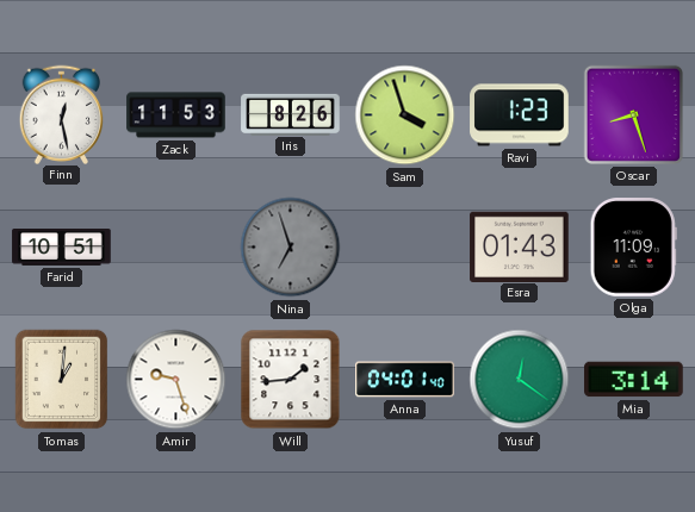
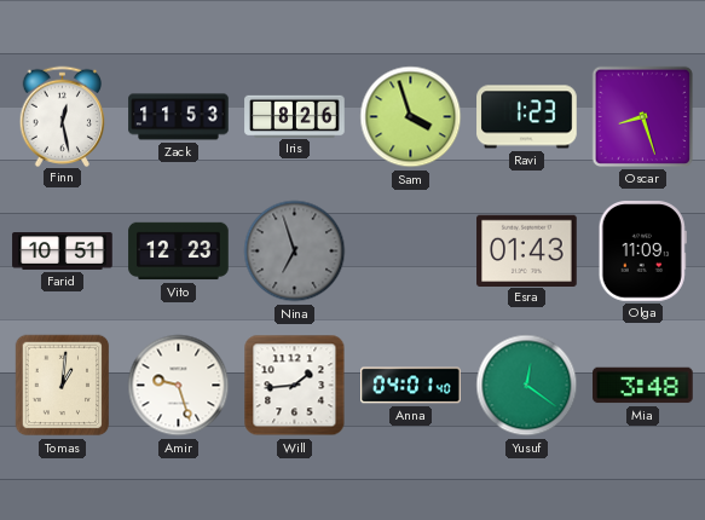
Vito: none -> 12:23 (179, 252)
Mia: 3:14 -> 3:48 (643, 386)
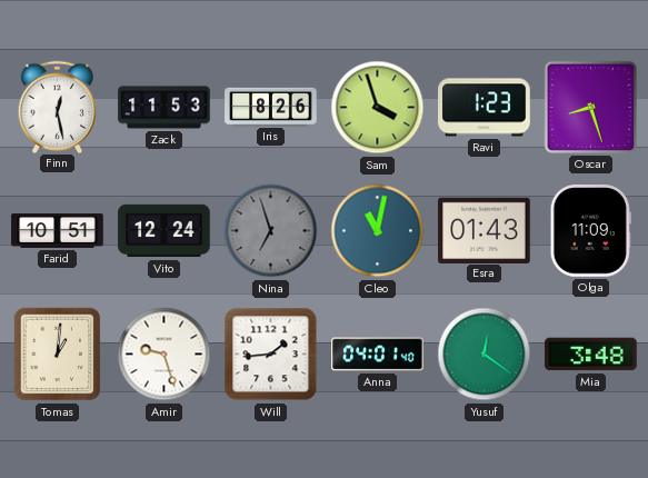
Vito: 12:23 -> 12:24 (165, 231)
Cleo: none -> 11:02 (378, 231)
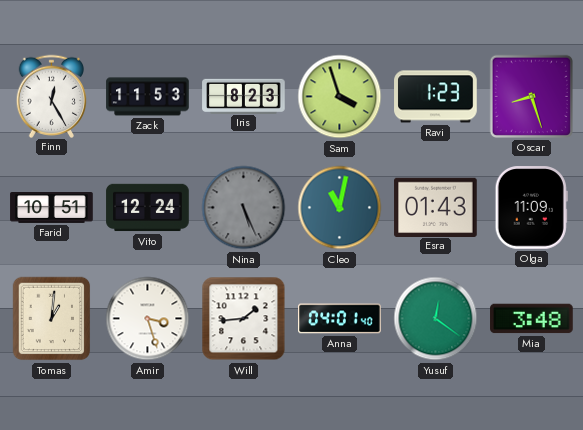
Finn: 12:28 -> 12:25 (52, 96)
Iris: 8:26 -> 8:23 (244, 96)
Nina: 6:57 -> 5:26 (244, 208)
Amir: 9:27 -> 3:27 (148, 319)
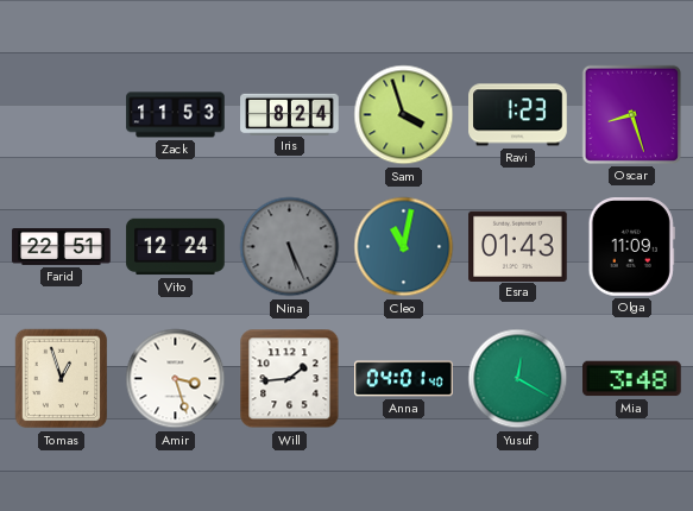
Finn: 12:25 -> none (52, 96)
Iris: 8:23 -> 8:24 (290, 114)
Farid: 10:51 -> 22:51 (62, 247)
Tomas: 1:01 -> 12:57 (62, 379)
Yusuf: 12:21 -> 12:20 (518, 379)
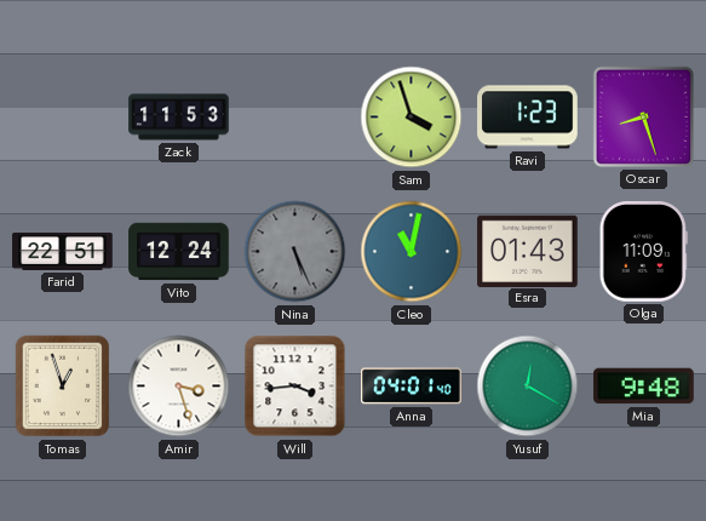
Iris: 8:24 -> none (290, 114)
Will: 1:44 -> 3:44 (295, 387)
Mia: 3:48 -> 9:48 (644, 387)
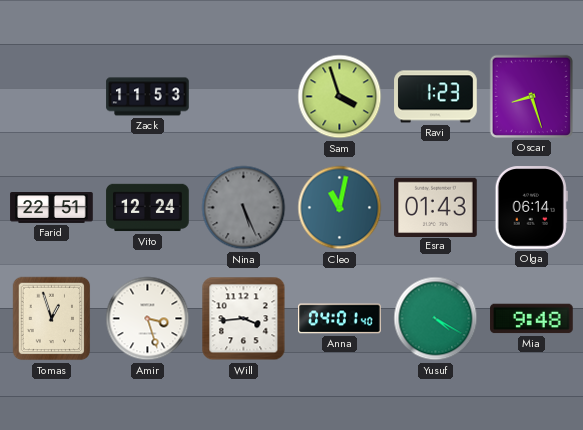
Olga: 11:09 -> 06:14 (531, 208)
Yusuf: 12:20 -> 4:20 (436, 319)
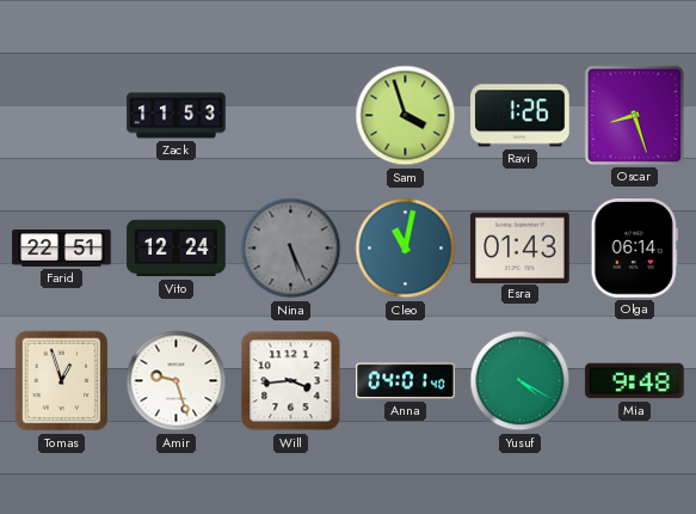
Ravi: 1:23 -> 1:26 (521, 116)
Amir: 3:27 -> 9:27 (177, 381)
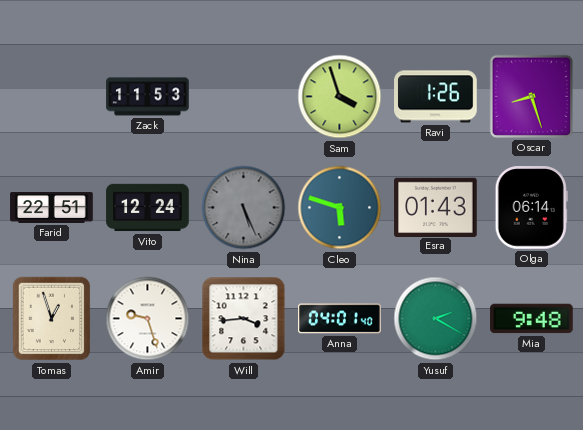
Cleo: 11:02 -> 5:48 (340, 208)
Yusuf: 4:20 -> 2:20 (436, 319)
